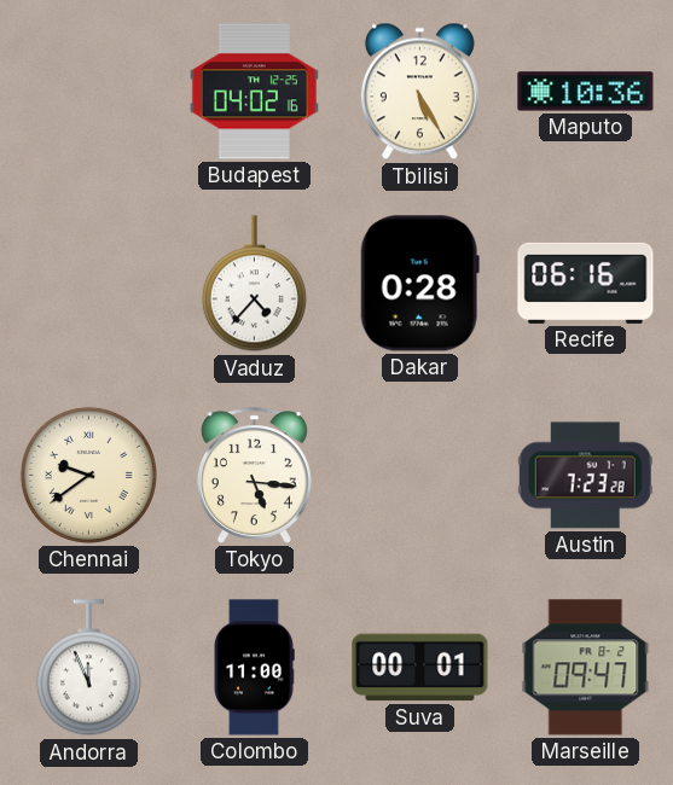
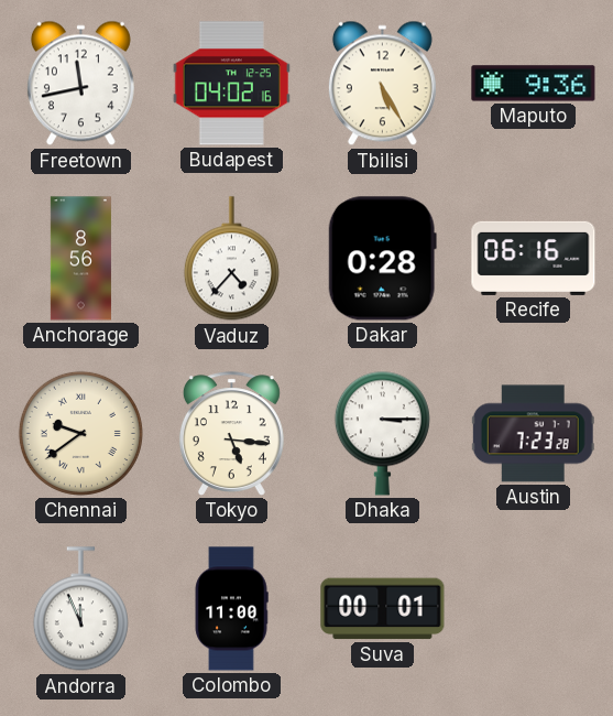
Freetown: none -> 11:43 (80, 84)
Maputo: 10:36 -> 9:36 (534, 84)
Anchorage: none -> 8:56 (80, 259)
Dhaka: none -> 3:15 (382, 433)
Marseille: 09:47 -> none (586, 668)
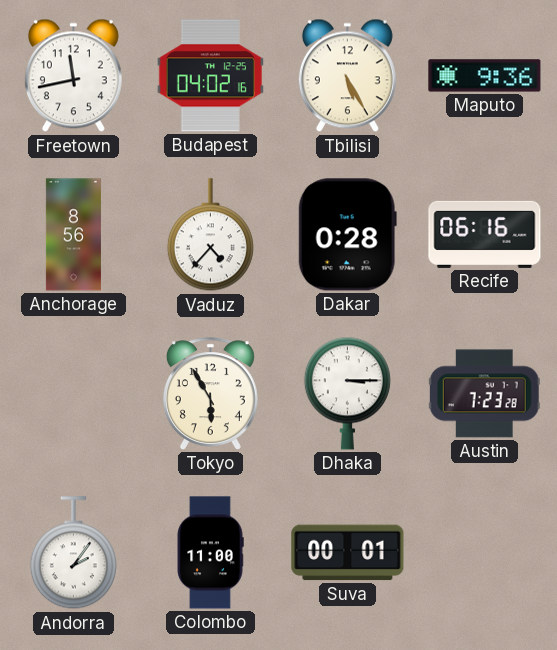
Chennai: 9:39 -> none (80, 433)
Tokyo: 5:16 -> 5:55 (210, 394)
Andorra: 11:56 -> 2:06 (73, 553)
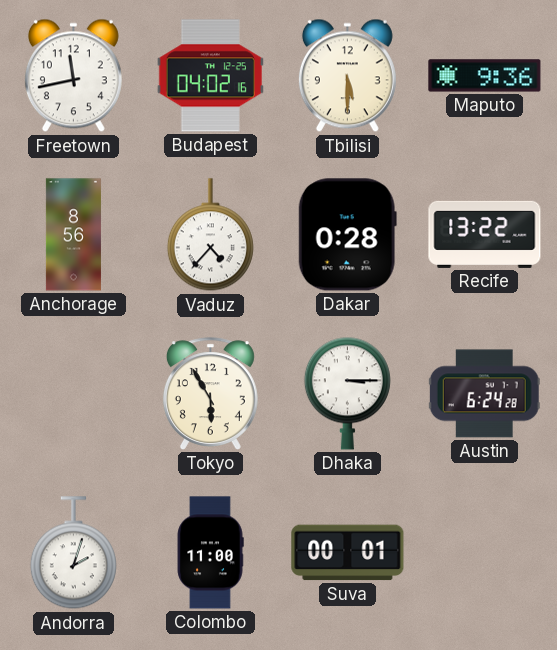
Tbilisi: 5:25 -> 5:30 (347, 76)
Recife: 06:16 -> 13:22 (485, 234)
Austin: 7:23 -> 6:24 (484, 394)
Andorra: 2:06 -> 2:03 (73, 553)
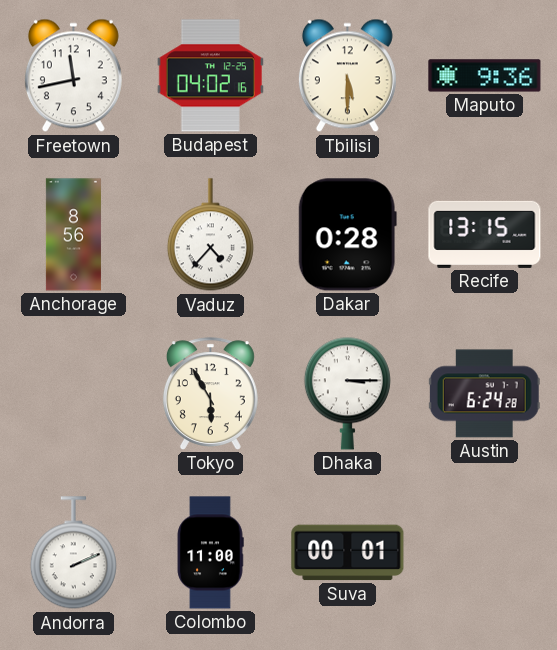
Recife: 13:22 -> 13:15 (485, 234)
Andorra: 2:03 -> 2:11 (73, 553)
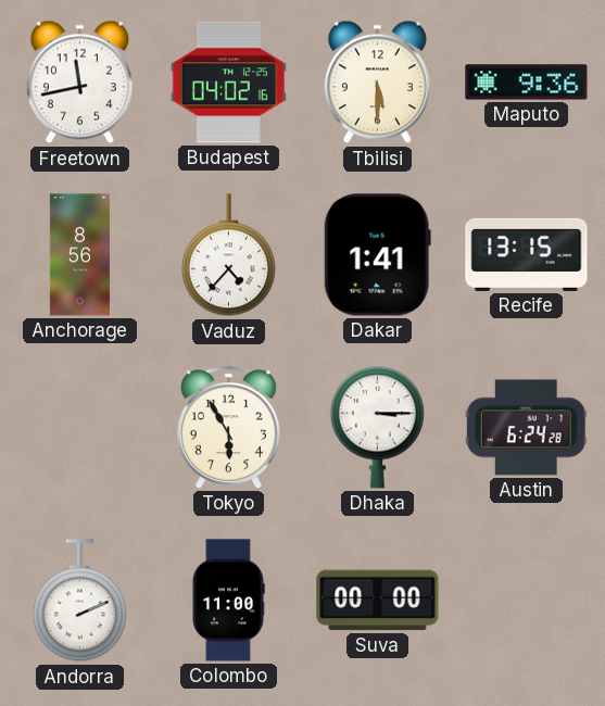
Dakar: 0:28 -> 1:41 (377, 255)
Suva: 00:01 -> 00:00 (378, 601)
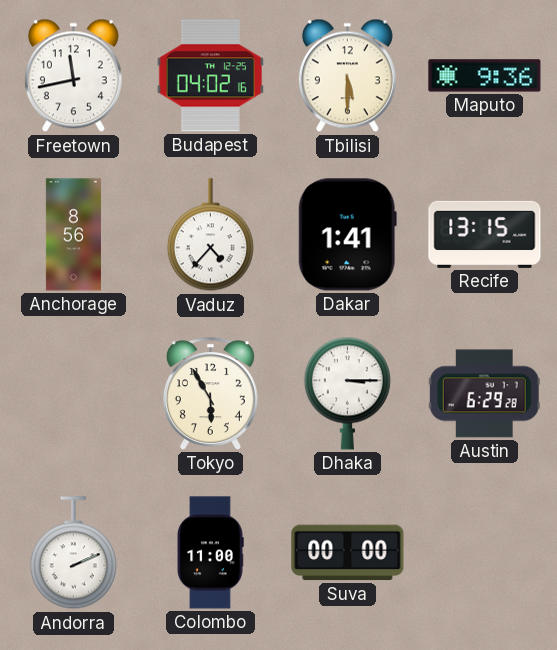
Austin: 6:24 -> 6:29 (484, 394)
